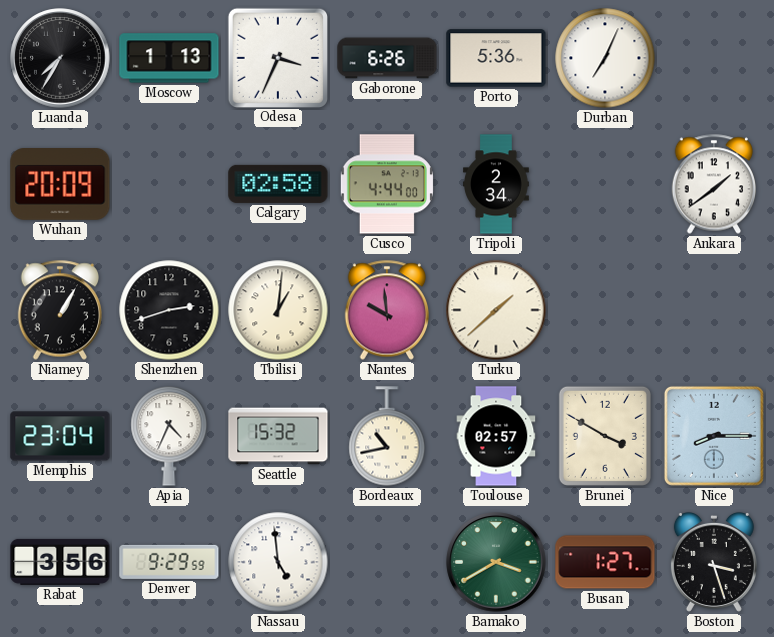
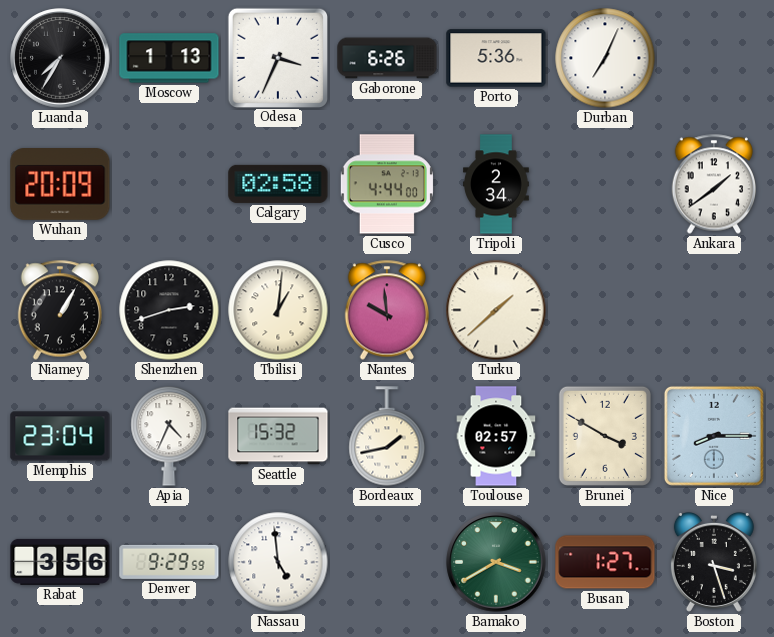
Bordeaux: 10:43 -> 1:43 (387, 436)
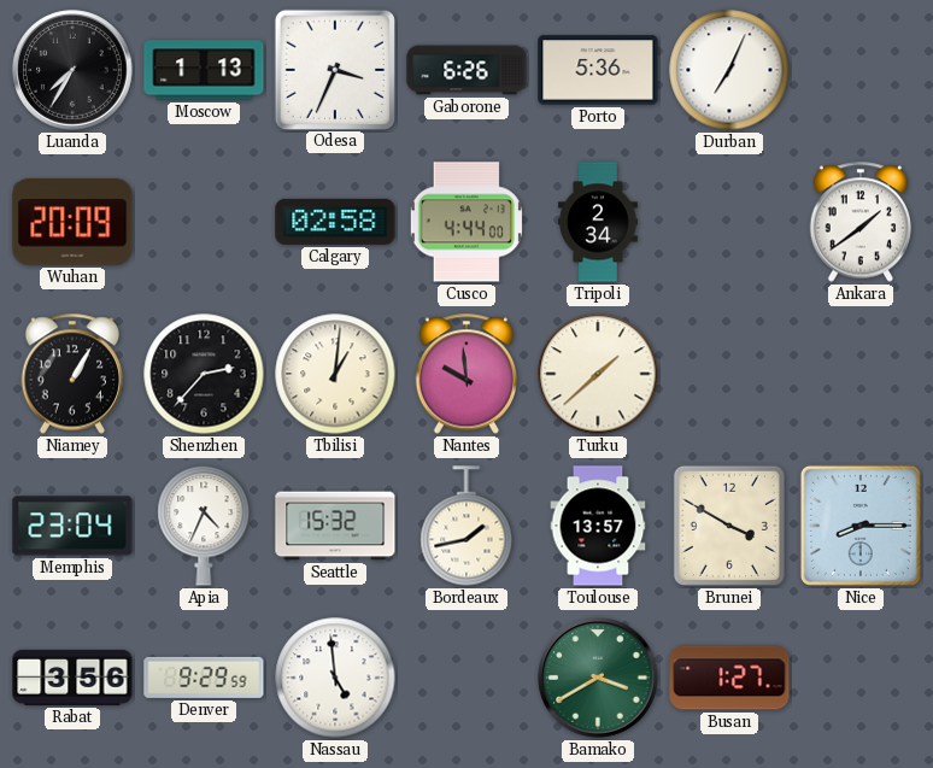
Shenzhen: 2:42 -> 2:37 (204, 374)
Toulouse: 02:57 -> 13:57 (598, 526)
Boston: 3:27 -> none (714, 562)
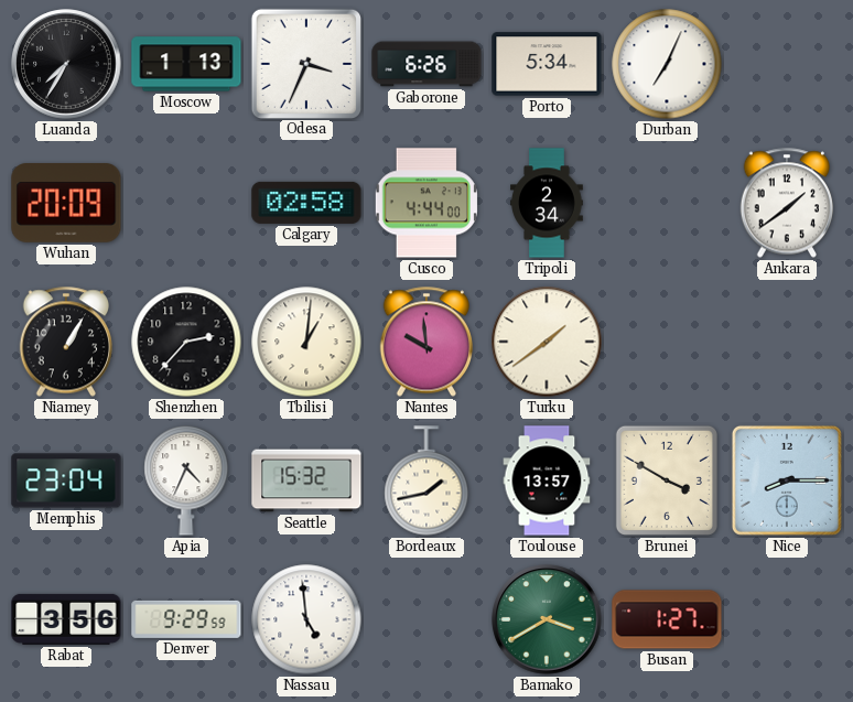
Porto: 5:36 -> 5:34 (547, 64)
Turku: 1:38 -> 1:39 (547, 342)
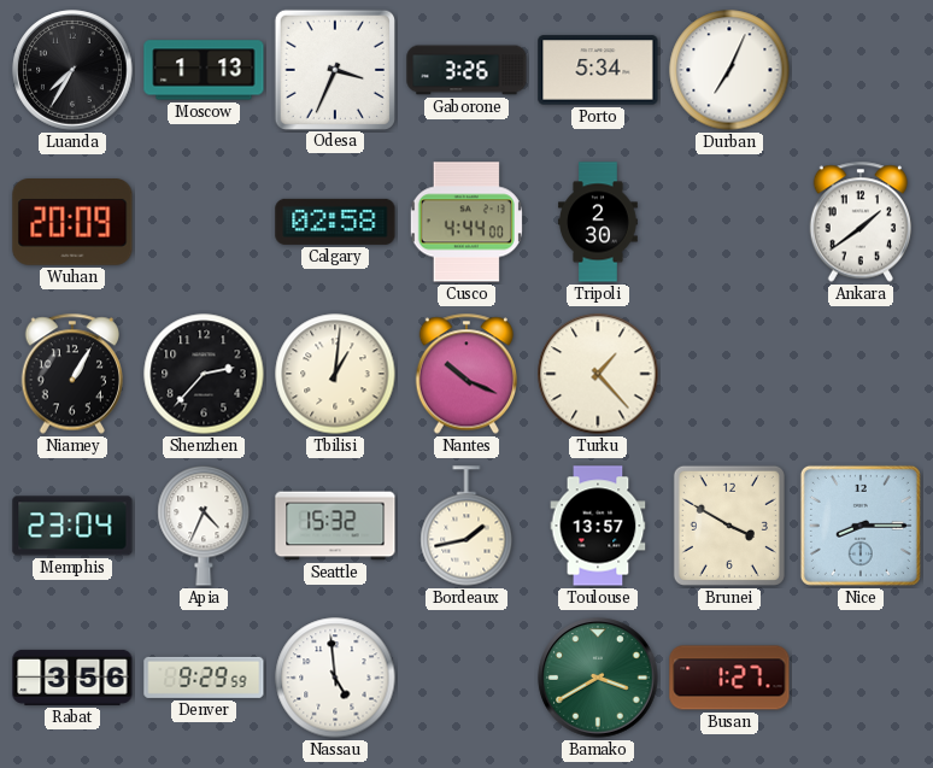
Gaborone: 6:26 -> 3:26 (466, 70)
Tripoli: 2:34 -> 2:30 (598, 222)
Nantes: 9:59 -> 10:19 (465, 374)
Turku: 1:39 -> 1:23 (598, 374)
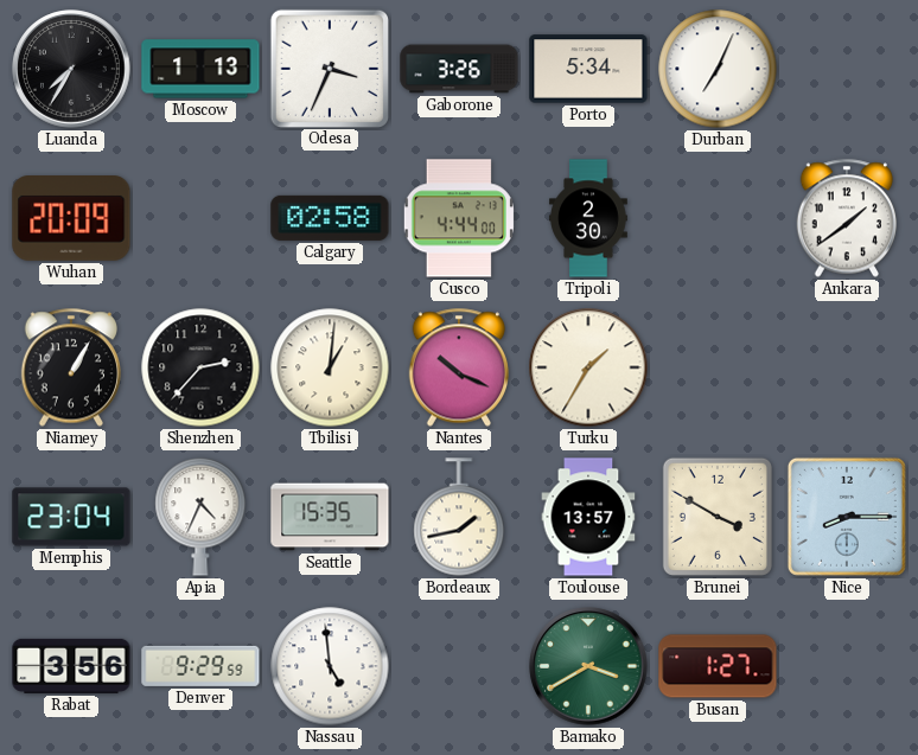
Turku: 1:23 -> 1:35 (588, 367)
Seattle: 15:32 -> 15:35 (330, 517)
